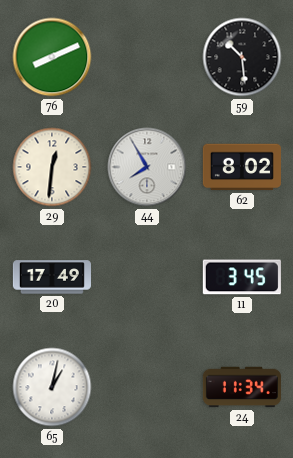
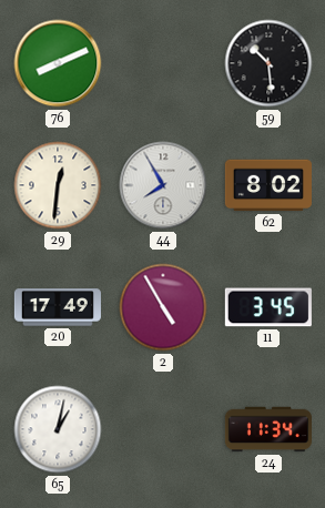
2: none -> 4:55 (163, 307)
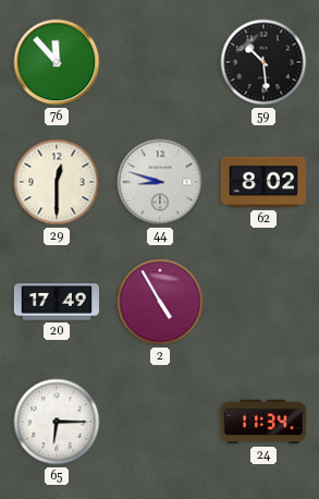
76: 8:11 -> 11:53 (57, 62)
29: 12:31 -> 12:30 (57, 182)
44: 7:55 -> 8:48 (160, 182)
11: 3:45 -> none (268, 307)
65: 1:02 -> 6:15 (57, 422)
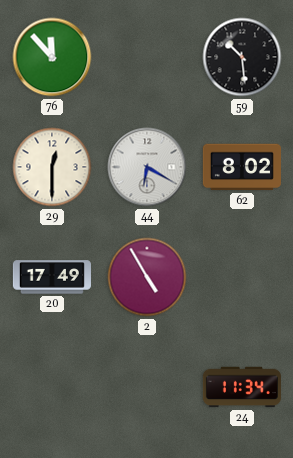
44: 8:48 -> 6:20 (147, 167)
65: 6:15 -> none (57, 422)
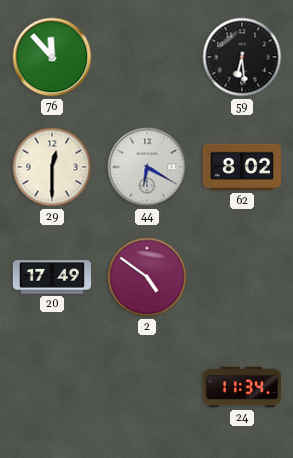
59: 10:29 -> 6:29 (242, 57)
2: 4:55 -> 4:51 (147, 277)
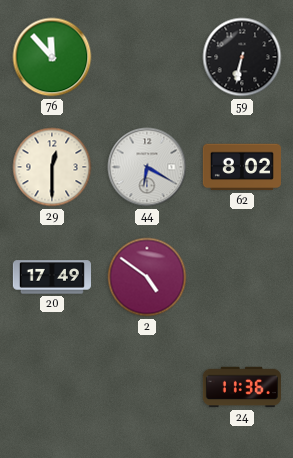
59: 6:29 -> 6:32 (242, 57)
24: 11:34 -> 11:36 (242, 387)
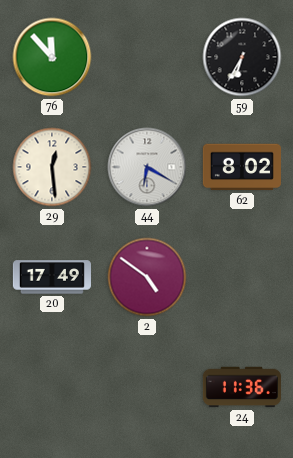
59: 6:32 -> 6:35 (242, 57)
29: 12:30 -> 12:29 (52, 167)
